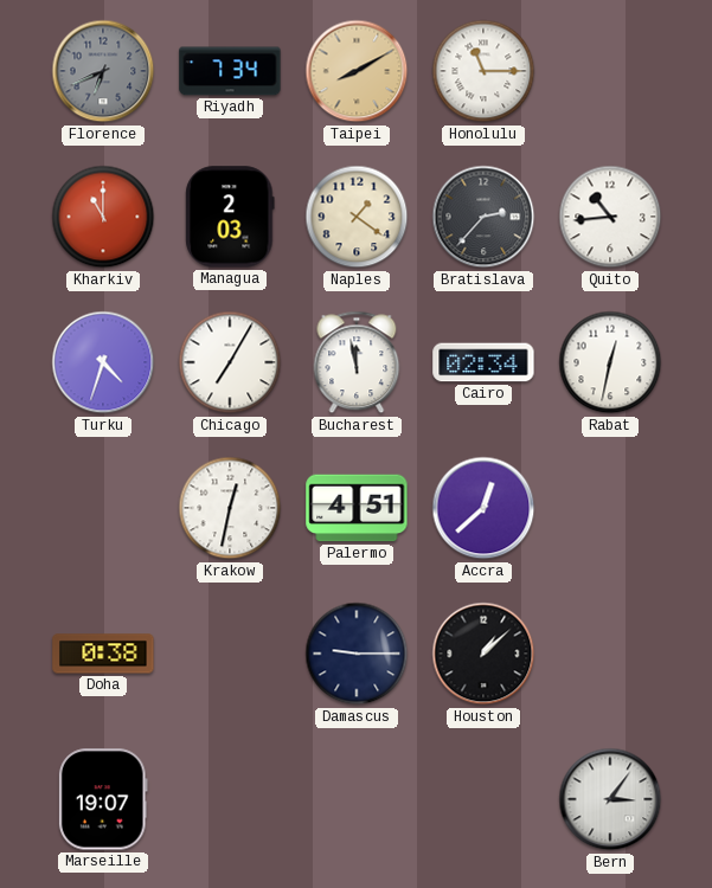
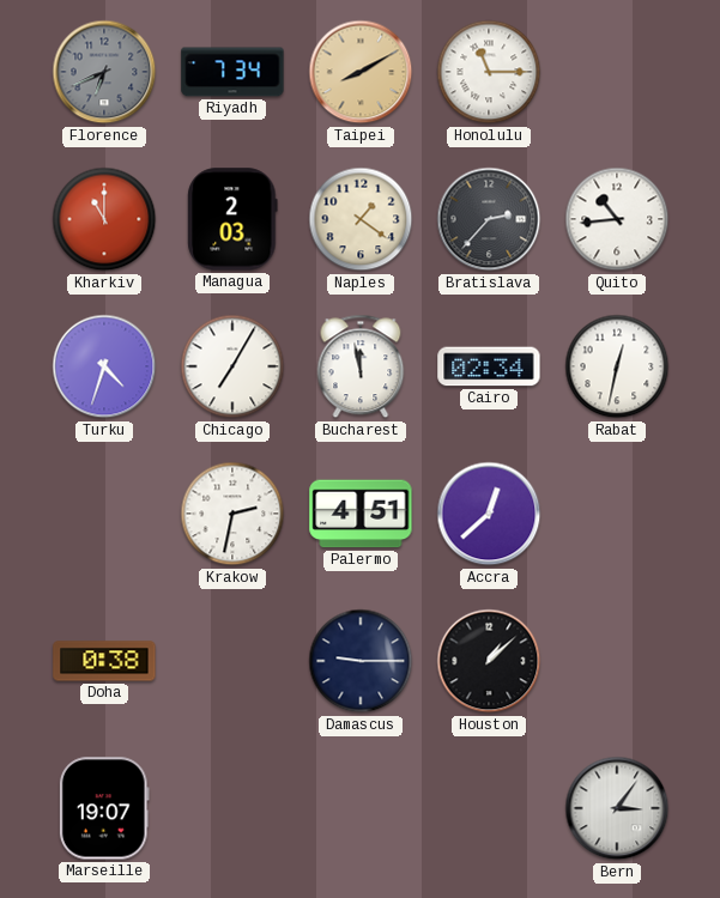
Krakow: 12:32 -> 2:32 (232, 514)
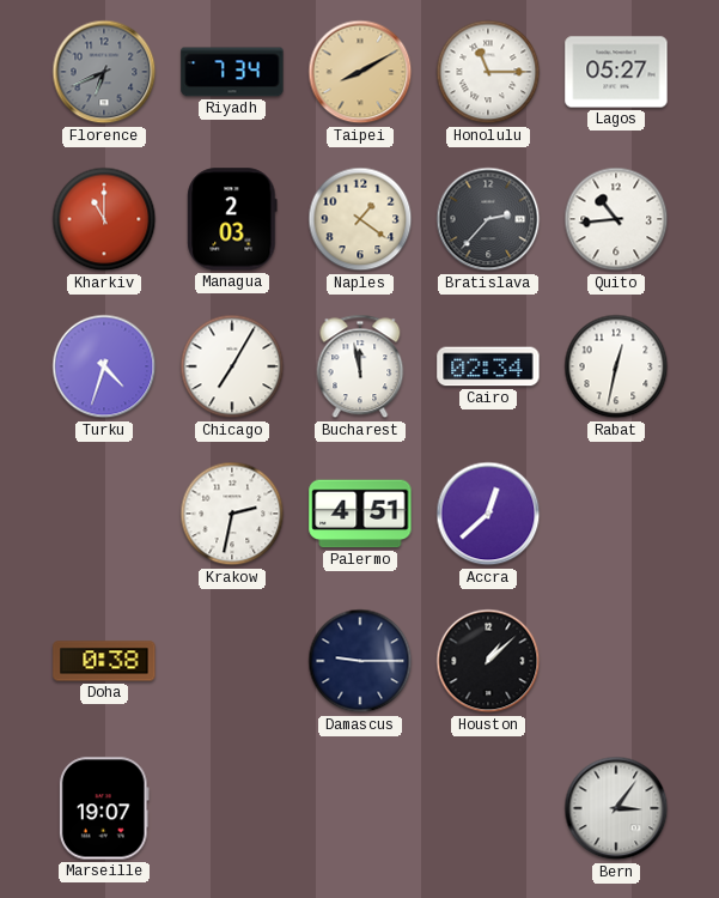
Lagos: none -> 05:27 (616, 72)
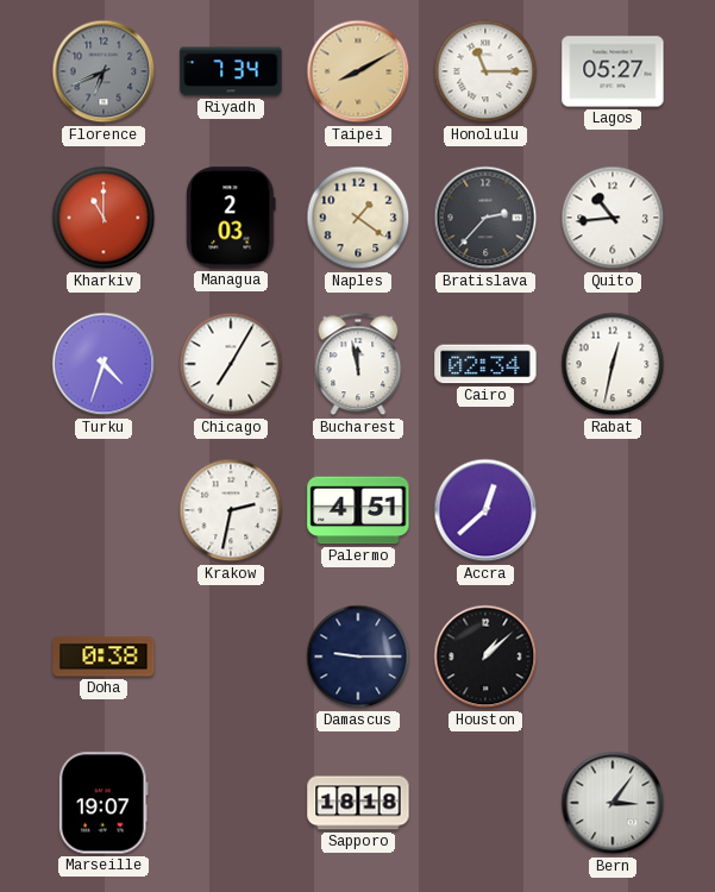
Sapporo: none -> 18:18 (358, 803)
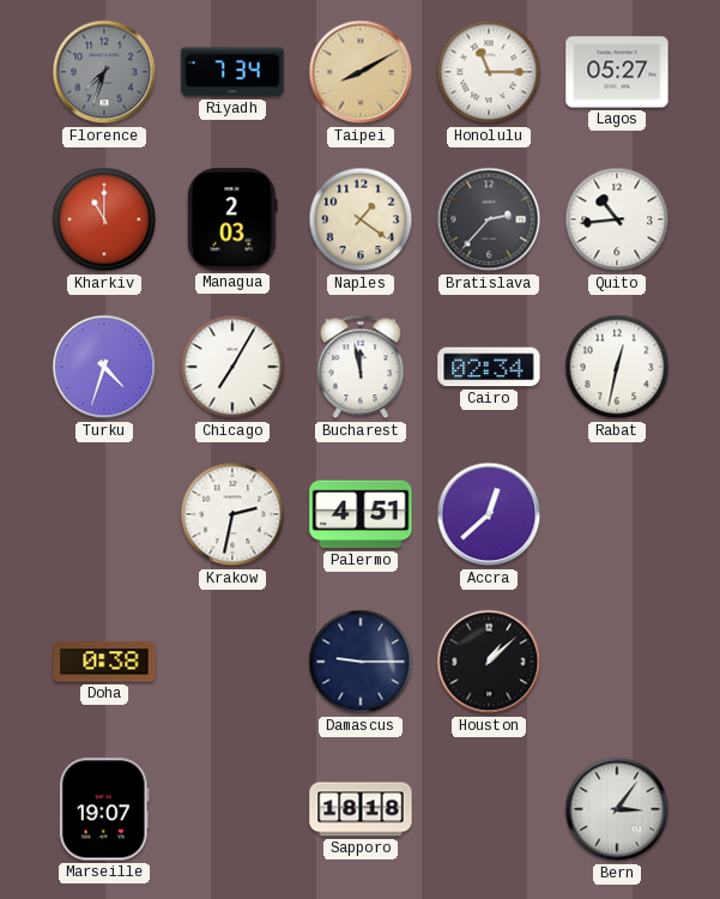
Florence: 6:41 -> 7:33 (104, 72)
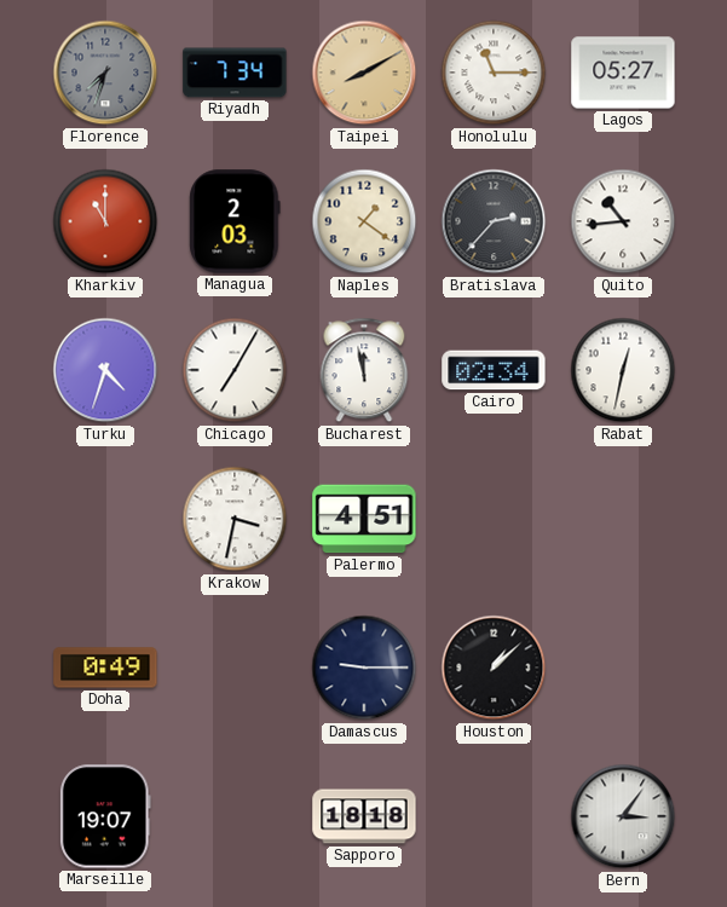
Krakow: 2:32 -> 3:32 (235, 519)
Accra: 12:38 -> none (489, 514)
Doha: 0:38 -> 0:49 (105, 668)
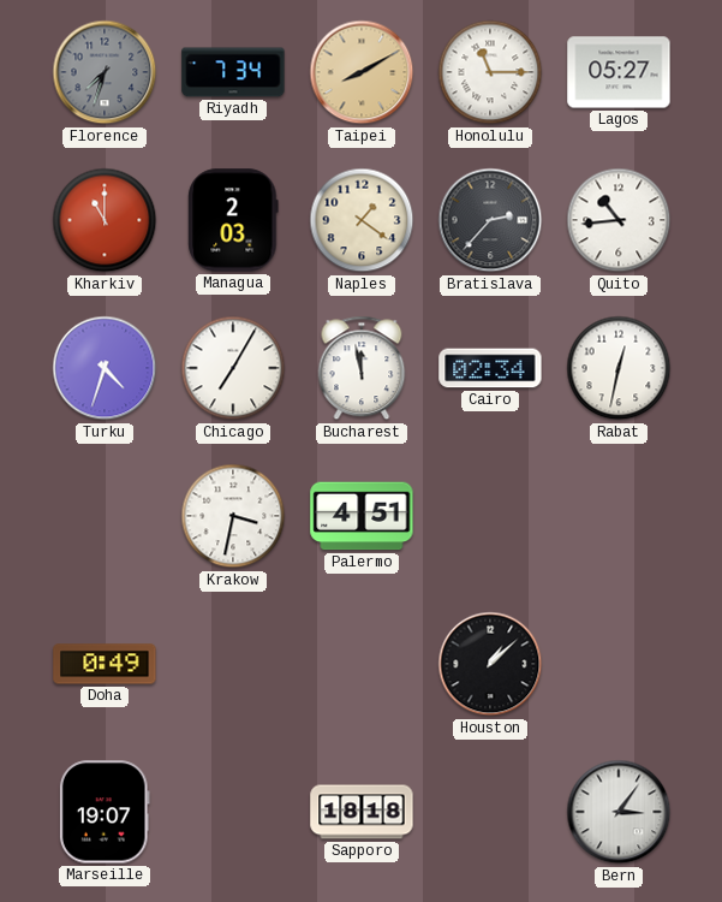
Damascus: 9:15 -> none (364, 668)
